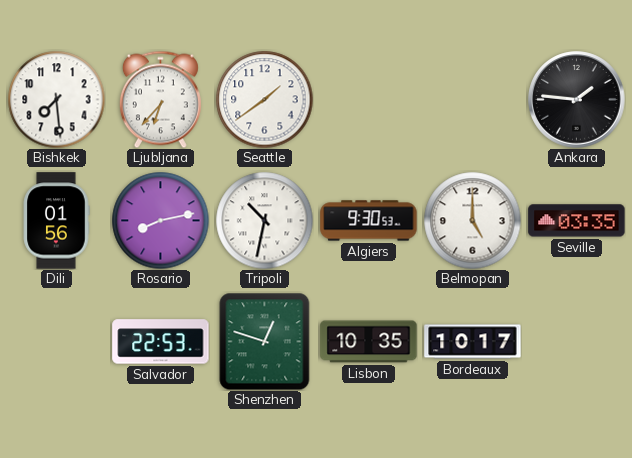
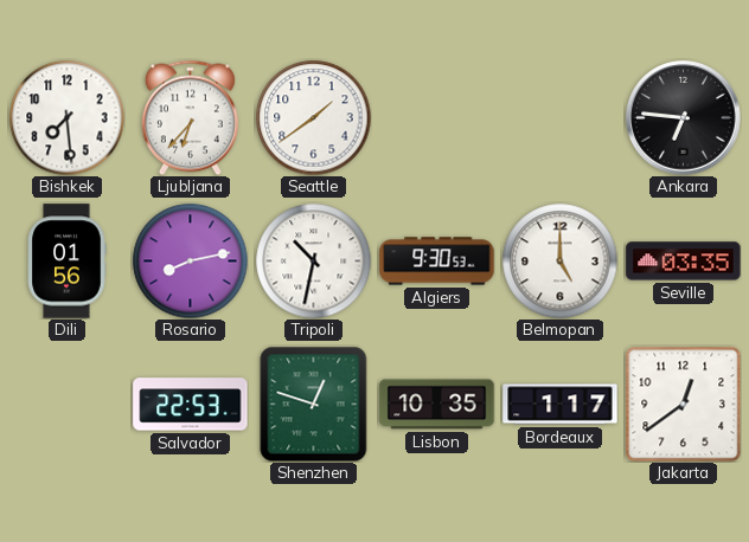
Ankara: 1:46 -> 6:46 (684, 118)
Bordeaux: 10:17 -> 1:17 (561, 405)
Jakarta: none -> 12:39 (683, 404)
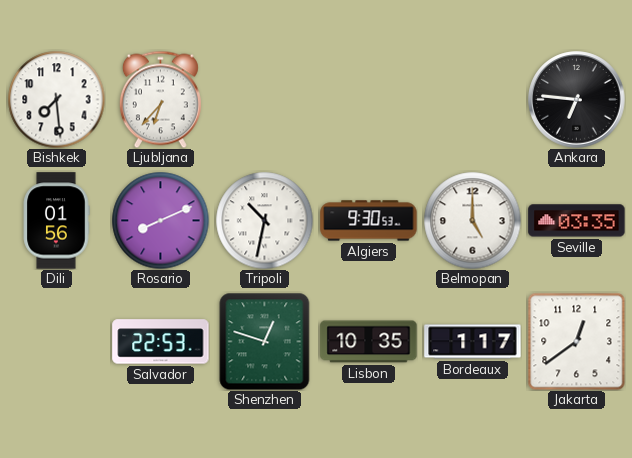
Seattle: 1:39 -> none (313, 117)
Rosario: 8:13 -> 8:11 (160, 220)
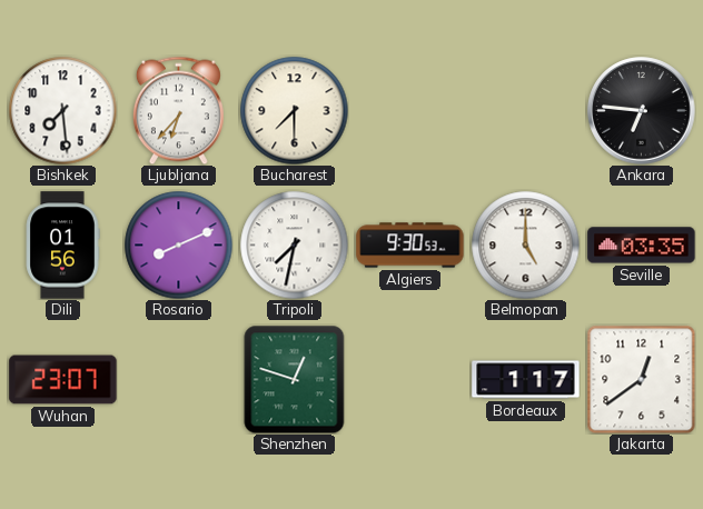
Bucharest: none -> 7:30 (294, 110)
Tripoli: 10:32 -> 7:32 (294, 244)
Wuhan: none -> 23:07 (63, 380)
Salvador: 22:53 -> none (161, 342)
Lisbon: 10:35 -> none (369, 342)
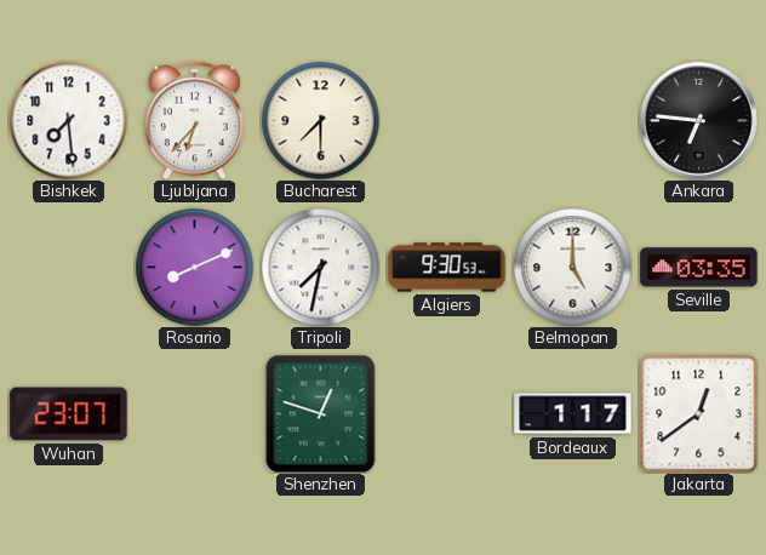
Dili: 01:56 -> none (62, 246)
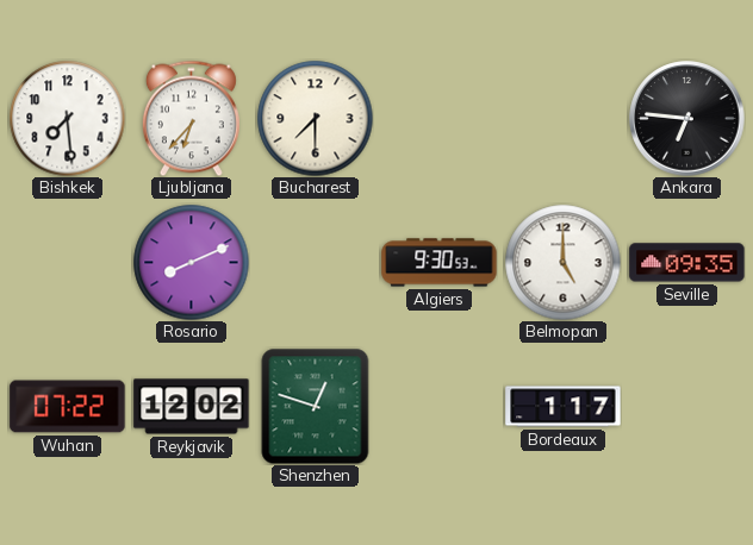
Tripoli: 7:32 -> none (320, 267)
Seville: 03:35 -> 09:35 (687, 263)
Wuhan: 23:07 -> 07:22 (68, 407)
Reykjavik: none -> 12:02 (192, 407)
Jakarta: 12:39 -> none (698, 413)
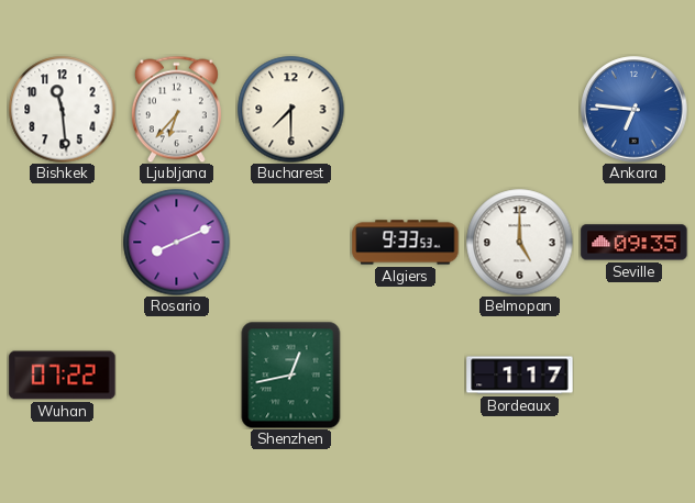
Bishkek: 7:29 -> 11:29 (62, 109)
Ankara dial: black -> blue (635, 110)
Algiers: 9:30 -> 9:33 (406, 243)
Reykjavik: 12:02 -> none (192, 407)
Shenzhen: 12:48 -> 12:43 (291, 375)
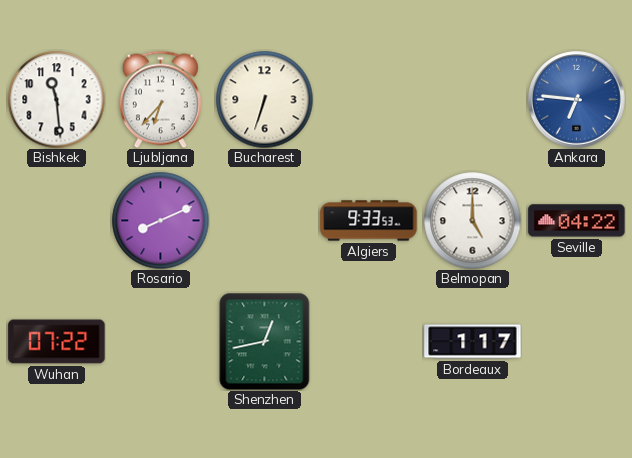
Bucharest: 7:30 -> 6:33 (264, 99)
Seville: 09:35 -> 04:22 (577, 221)
